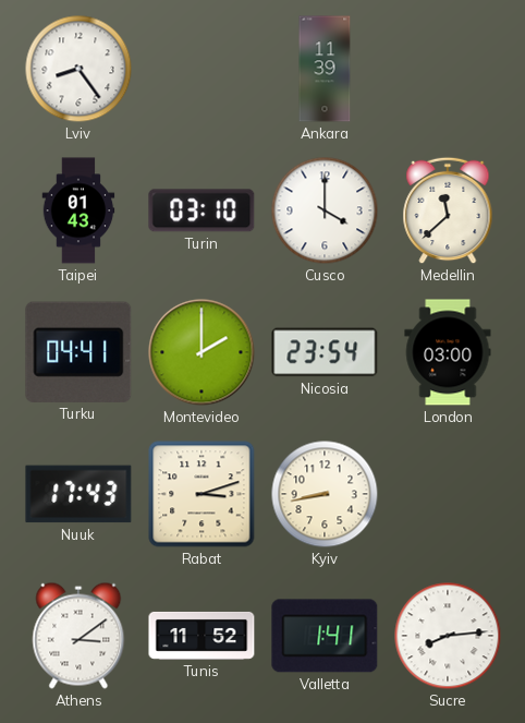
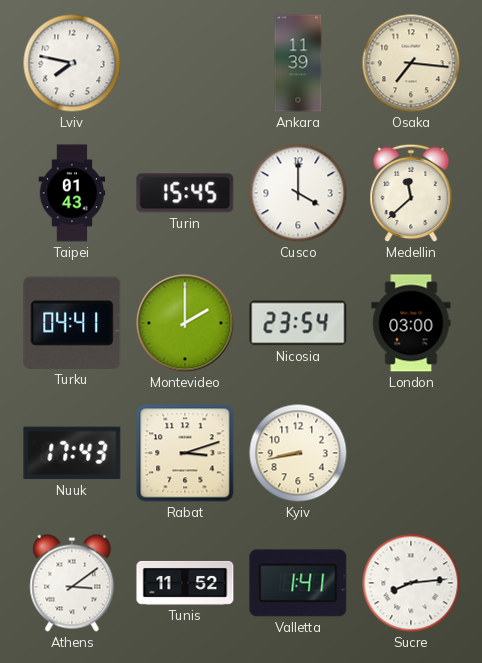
Lviv: 8:24 -> 7:47 (72, 63)
Osaka: none -> 7:16 (411, 63)
Turin: 03:10 -> 15:45 (185, 193)
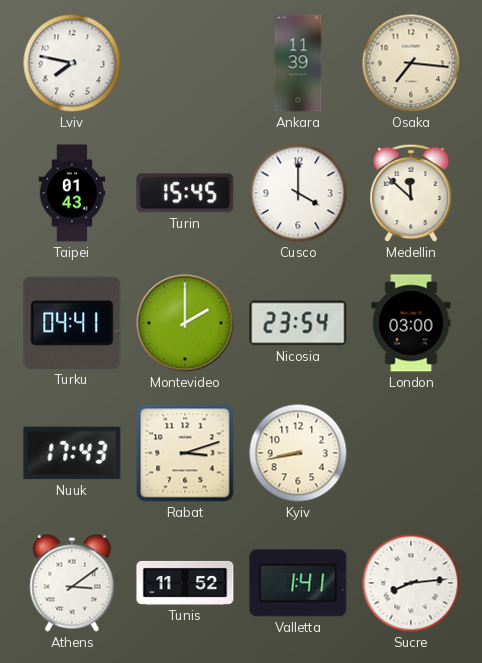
Medellin: 11:38 -> 11:52 (411, 193)
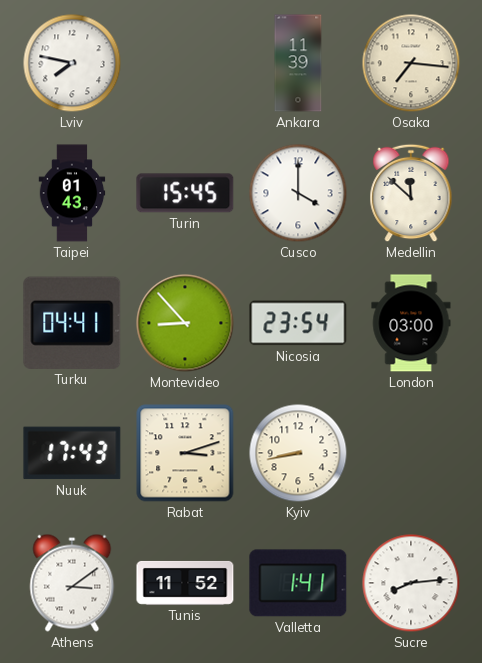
Montevideo: 2:00 -> 8:53 (185, 323)
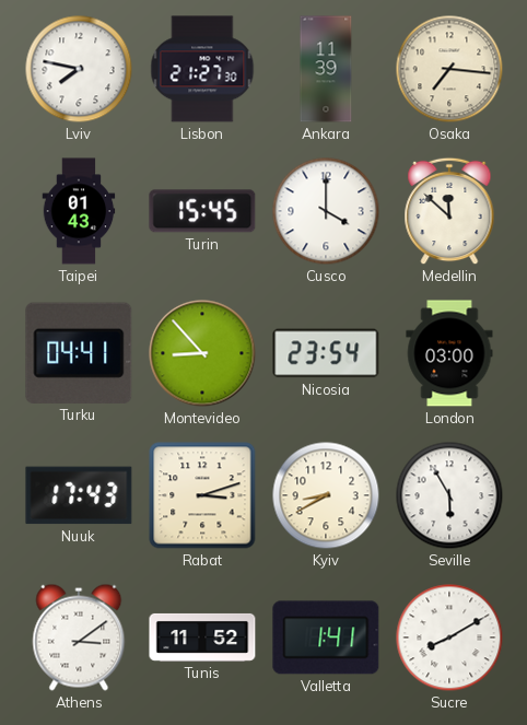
Lisbon: none -> 21:27 (202, 69)
Kyiv: 8:43 -> 8:40 (326, 495)
Seville: none -> 5:55 (449, 495)
Sucre: 8:14 -> 8:10 (449, 638)
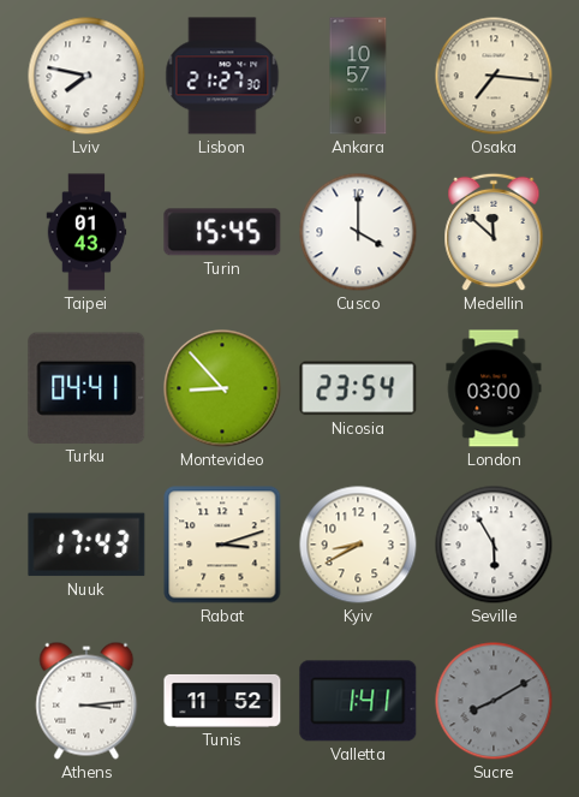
Ankara: 11:39 -> 10:57 (358, 76)
Athens: 3:09 -> 3:14 (86, 701)
Sucre dial: white -> grey (494, 701)
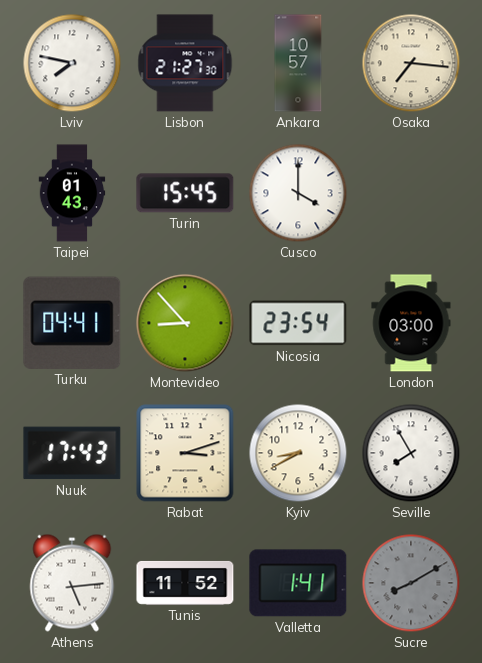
Medellin: 11:52 -> none (494, 232)
Seville: 5:55 -> 7:55 (411, 453)
Athens: 3:14 -> 5:14 (72, 583)
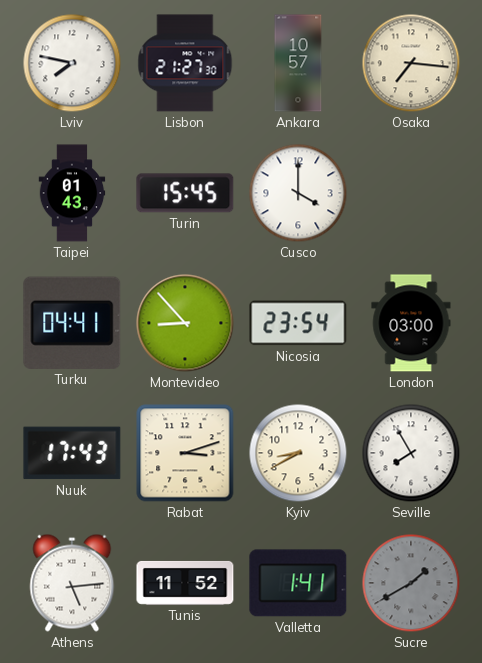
Sucre: 8:10 -> 1:40 (411, 583)
